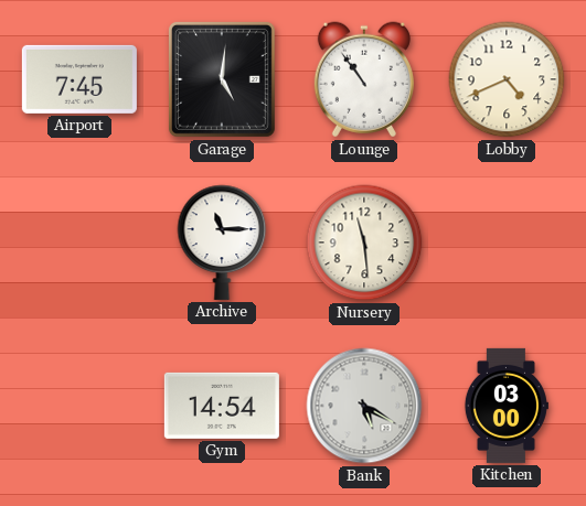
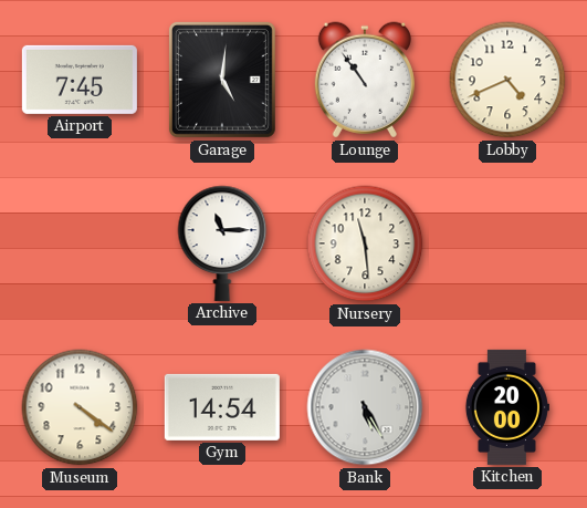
Museum: none -> 4:21 (80, 407)
Bank: 5:20 -> 5:25 (365, 407)
Kitchen: 03:00 -> 20:00 (506, 407)
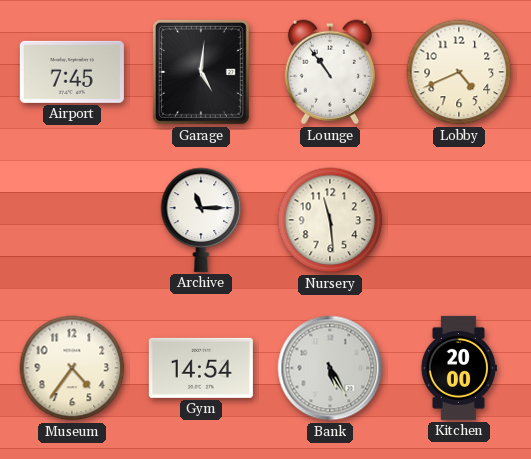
Museum: 4:21 -> 4:36 (72, 368)
